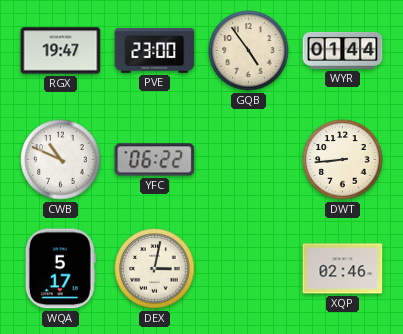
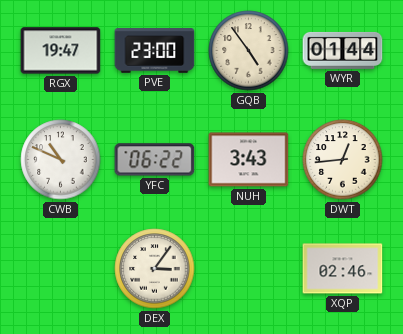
NUH: none -> 3:43 (249, 160)
DWT: 8:44 -> 12:44 (343, 160)
WQA: 5:17 -> none (60, 269)
DEX: 3:02 -> 3:06 (155, 269)
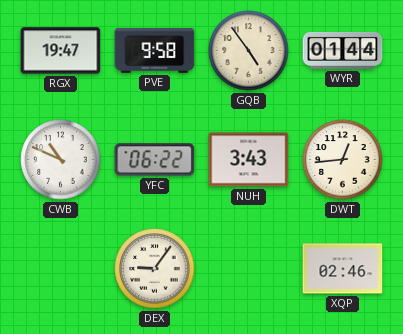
PVE: 23:00 -> 9:58 (155, 51)
DEX: 3:06 -> 9:06 (155, 269)
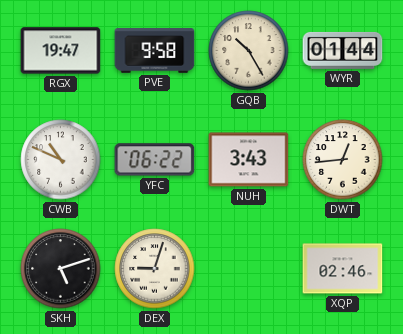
GQB: 4:54 -> 10:25 (249, 51)
SKH: none -> 5:12 (61, 269)
DEX: 9:06 -> 9:03 (155, 269)
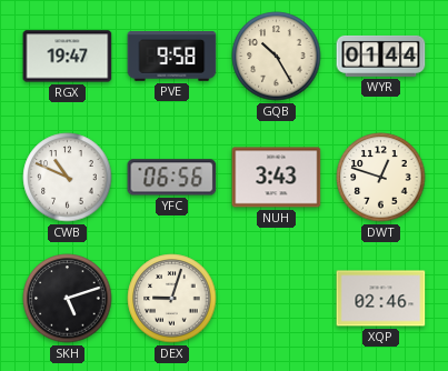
YFC: 06:22 -> 06:56 (172, 178)
DWT: 12:44 -> 12:48 (381, 178)
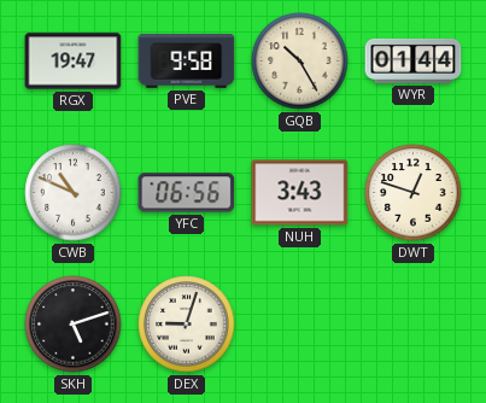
XQP: 02:46 -> none (381, 299)
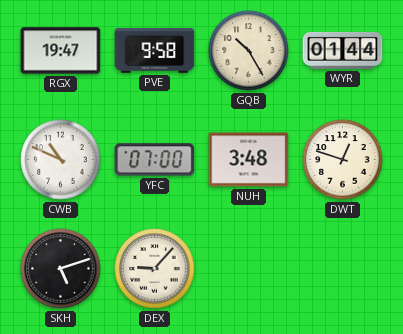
YFC: 06:56 -> 07:00 (155, 160)
NUH: 3:43 -> 3:48 (249, 160)
DEX: 9:03 -> 9:07 (155, 269)
